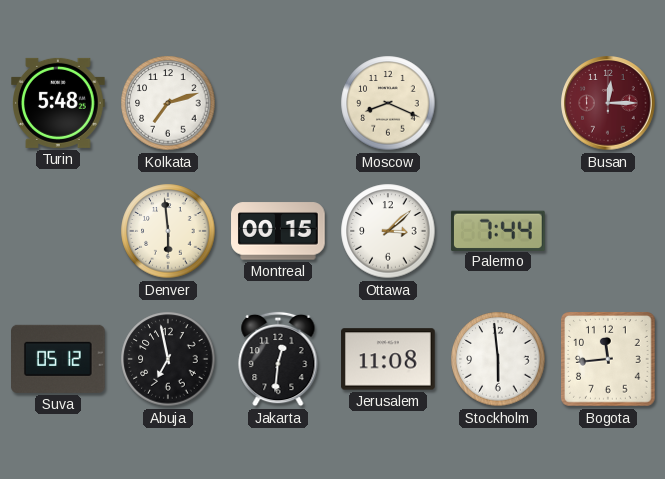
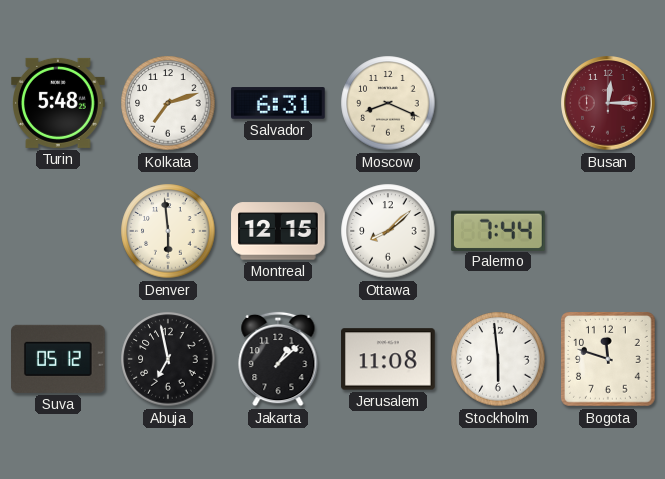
Salvador: none -> 6:31 (278, 103)
Montreal: 00:15 -> 12:15 (278, 231)
Ottawa: 3:08 -> 8:08 (388, 231)
Jakarta: 12:31 -> 1:08 (278, 359)
Bogota: 11:44 -> 11:48 (608, 359)
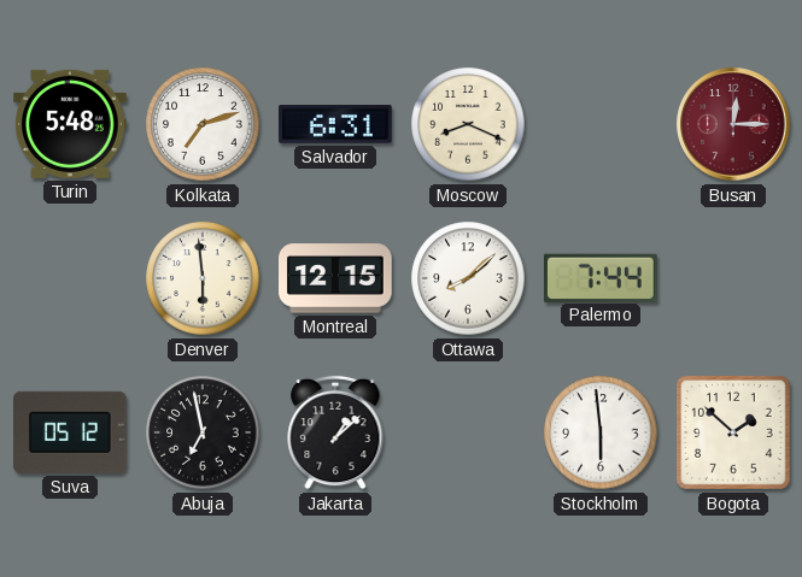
Jerusalem: 11:08 -> none (388, 359)
Bogota: 11:48 -> 1:52 (733, 432)
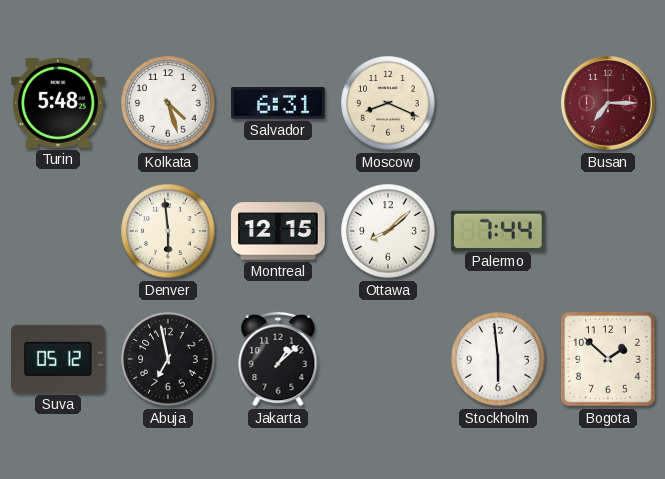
Kolkata: 7:12 -> 4:27 (168, 103)
Busan: 12:15 -> 7:15 (608, 103)
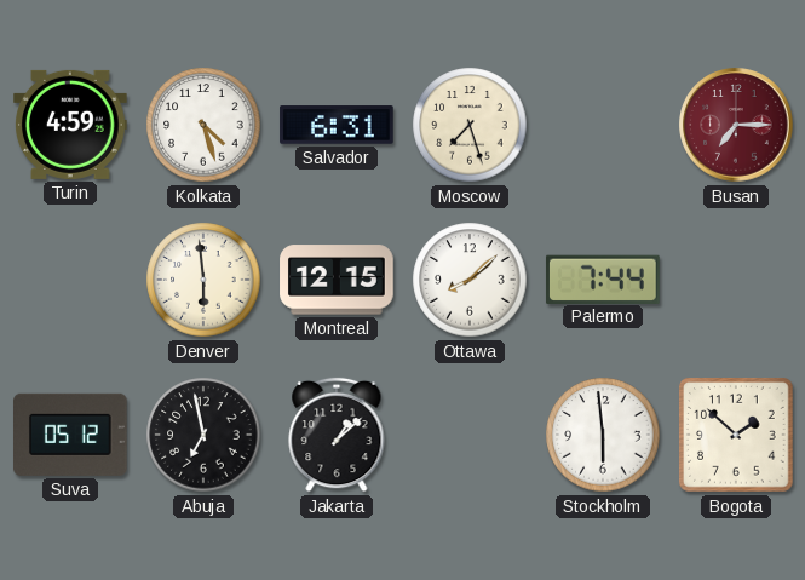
Turin: 5:48 -> 4:59 (71, 125)
Moscow: 8:19 -> 7:27 (470, 125)
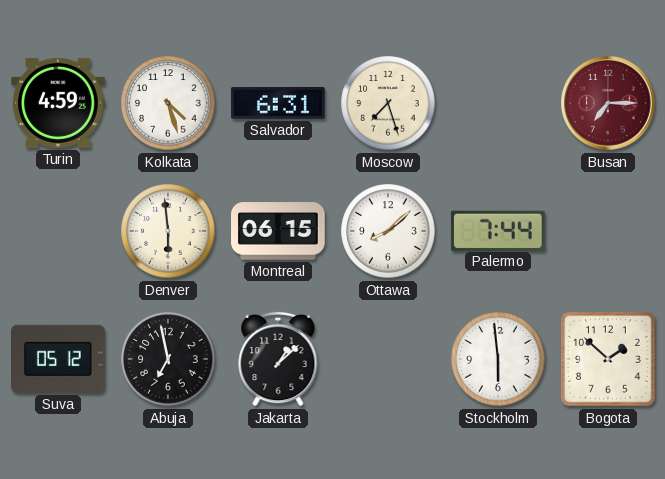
Montreal: 12:15 -> 06:15 (278, 231)
